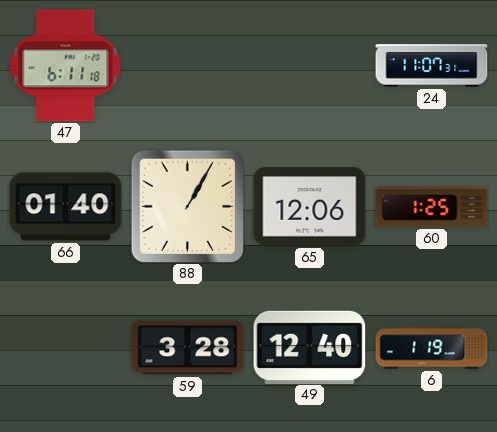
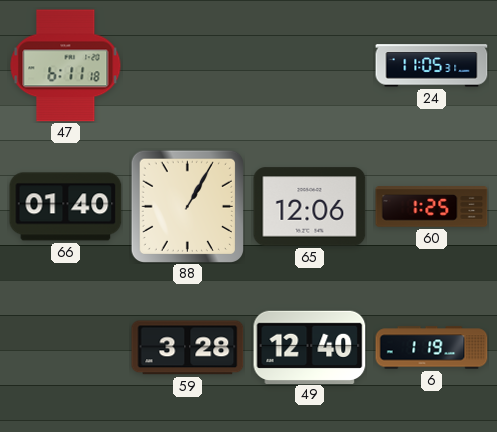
24: 11:07 -> 11:05 (432, 66)
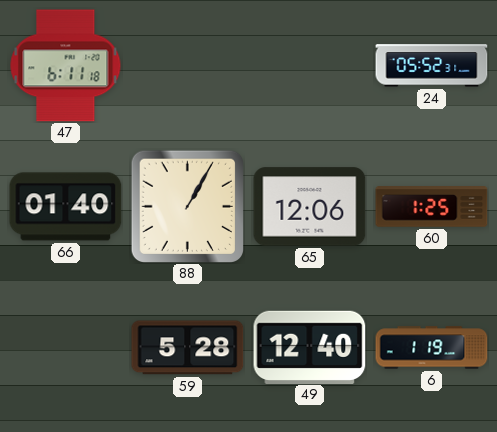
24: 11:05 -> 05:52 (432, 66)
59: 3:28 -> 5:28 (188, 348)
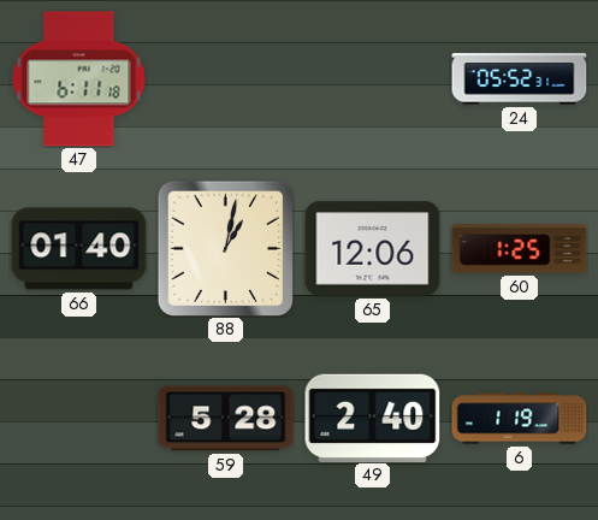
88: 1:05 -> 1:02 (225, 248)
49: 12:40 -> 2:40 (373, 418)
